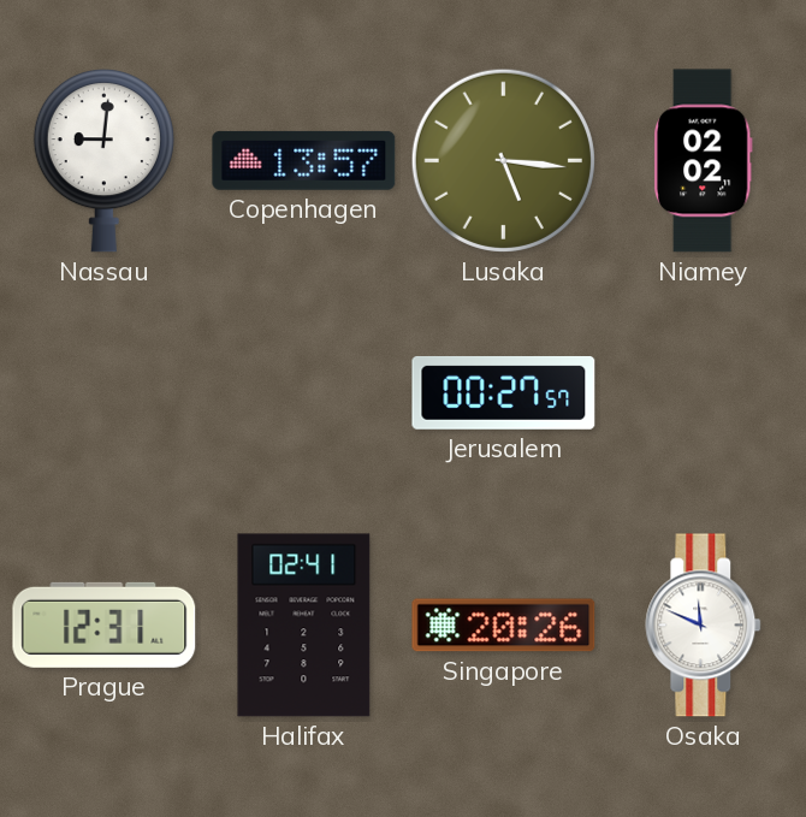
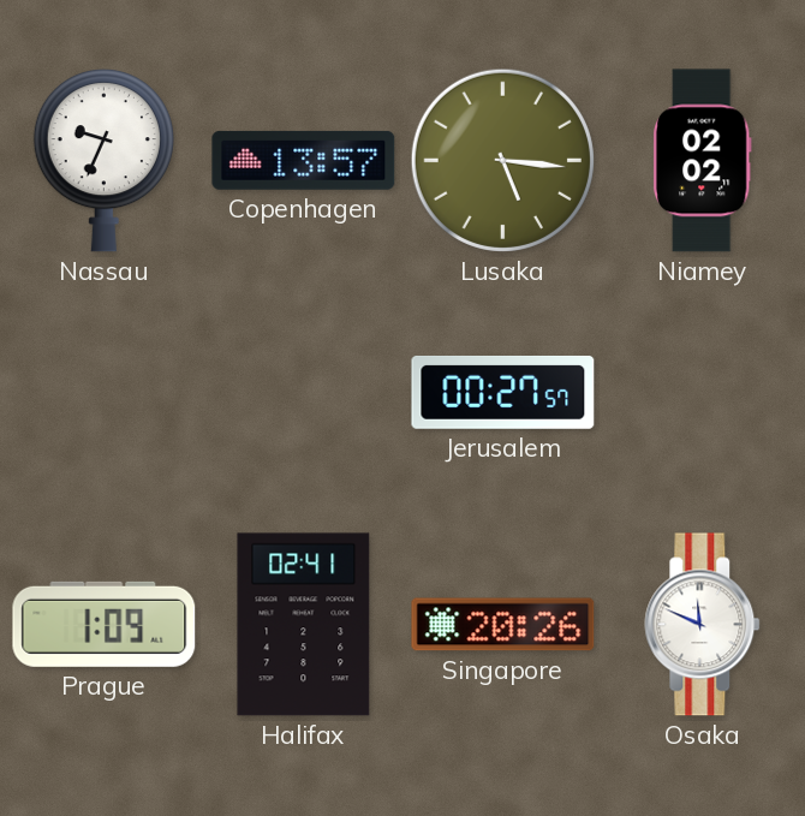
Nassau: 9:01 -> 9:34 (103, 161)
Prague: 12:31 -> 1:09 (105, 624)
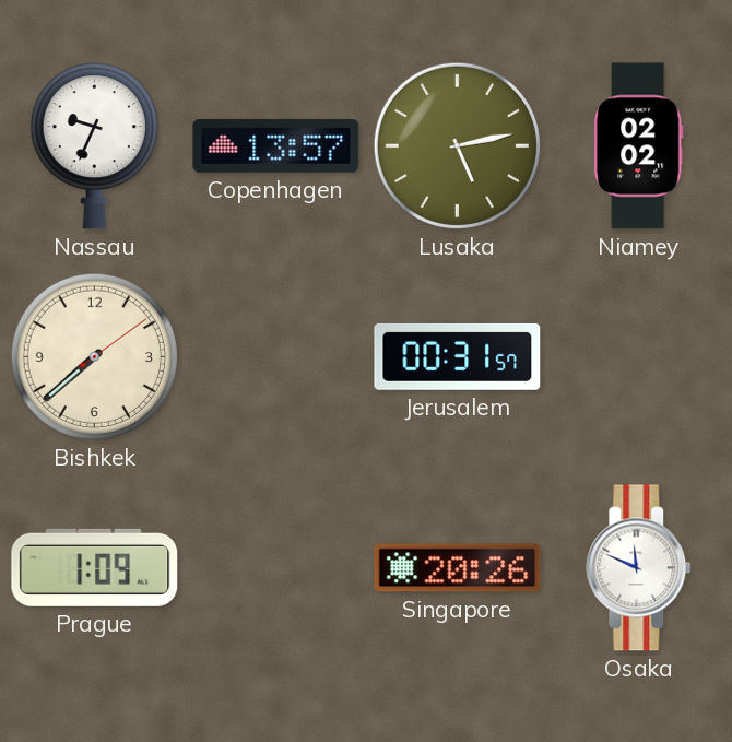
Lusaka: 5:16 -> 5:13 (457, 145)
Bishkek: none -> 7:38 (94, 356)
Jerusalem: 00:27 -> 00:31 (458, 356)
Halifax: 02:41 -> none (304, 625)
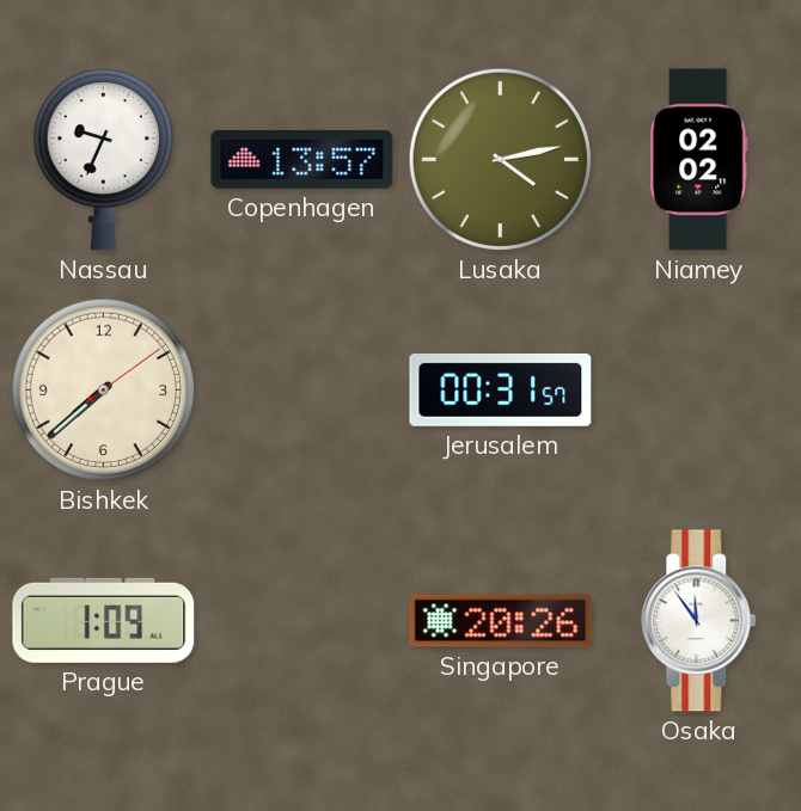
Lusaka: 5:13 -> 4:13 (500, 159)
Osaka: 11:49 -> 11:54 (699, 621)
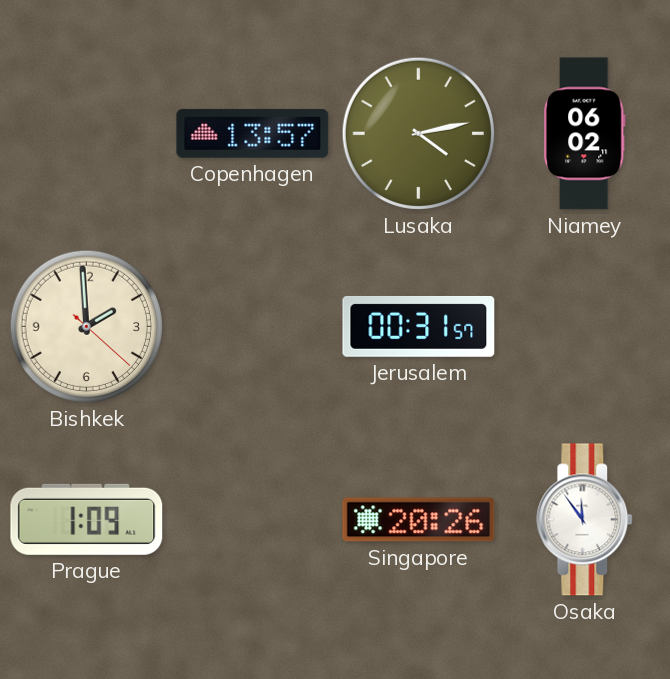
Nassau: 9:34 -> none (103, 160)
Niamey: 02:02 -> 06:02 (584, 134)
Bishkek: 7:38 -> 1:59 (86, 326)
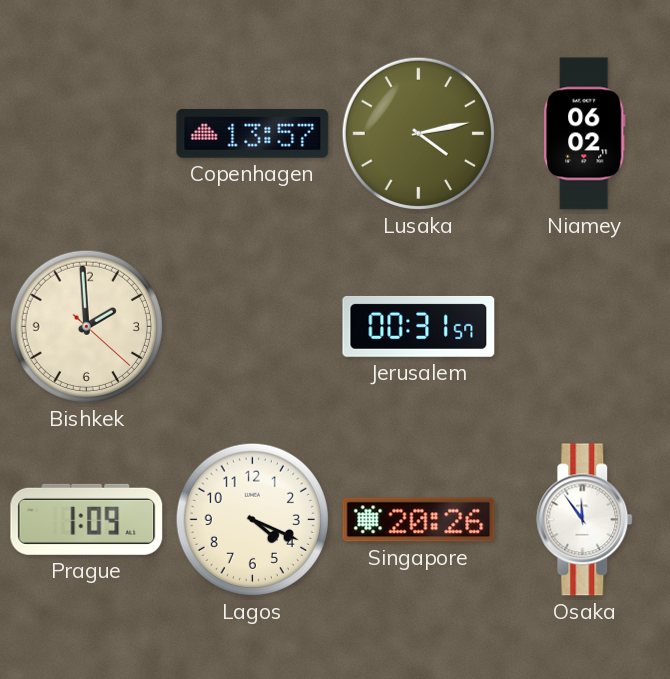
Lagos: none -> 4:19 (252, 519)
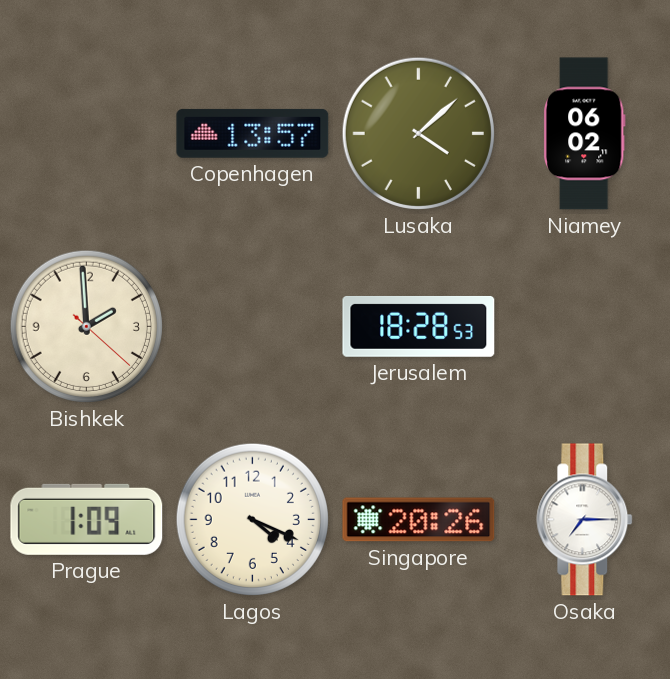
Lusaka: 4:13 -> 4:08 (418, 133)
Jerusalem: 00:31 -> 18:28 (419, 326)
Osaka: 11:54 -> 7:15 (585, 520)
